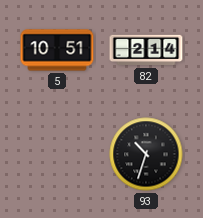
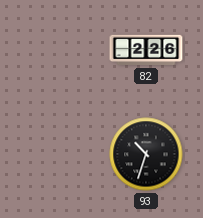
5: 10:51 -> none (57, 50)
82: 2:14 -> 2:26 (146, 50)
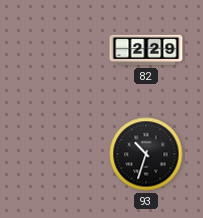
82: 2:26 -> 2:29 (146, 50)
